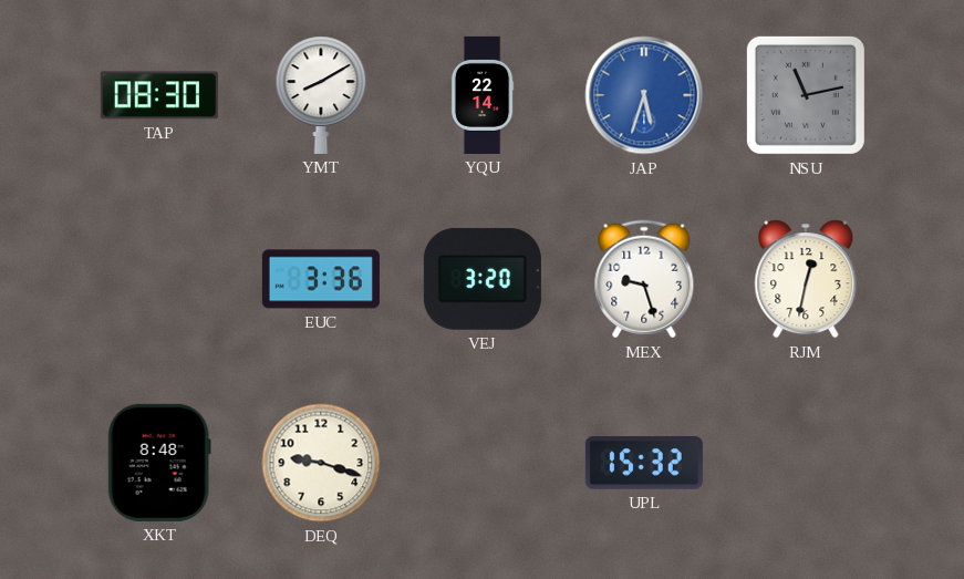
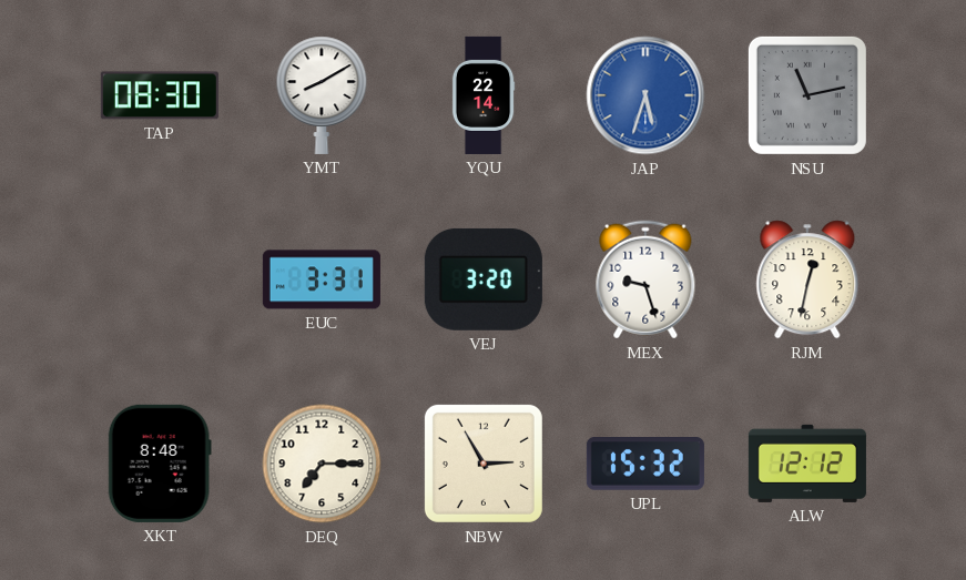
EUC: 3:36 -> 3:31 (322, 279)
DEQ: 9:18 -> 7:15 (322, 464)
NBW: none -> 2:55 (484, 464)
ALW: none -> 12:12 (807, 464)
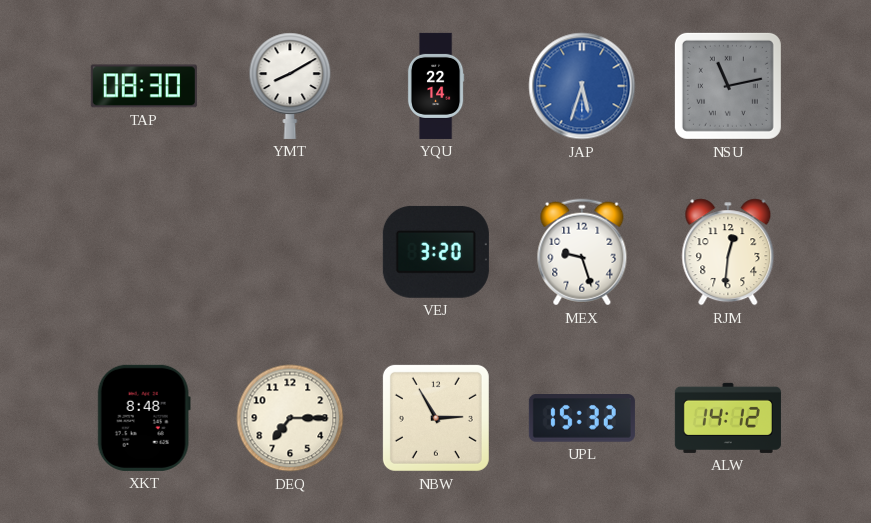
EUC: 3:31 -> none (322, 279)
RJM: 12:32 -> 12:31 (728, 252)
ALW: 12:12 -> 14:12 (728, 418)
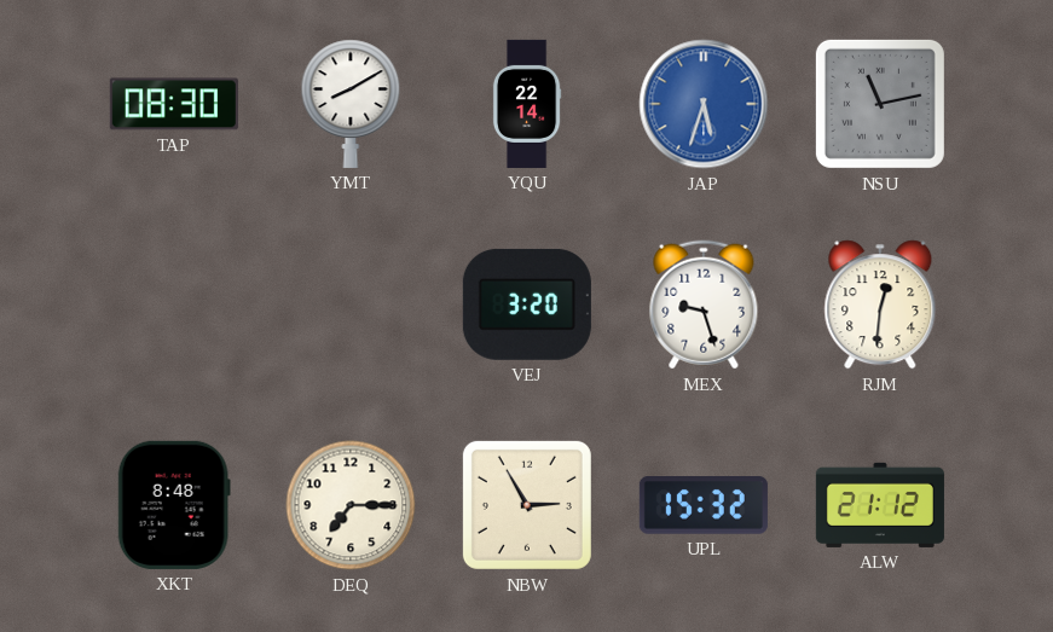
ALW: 14:12 -> 21:12 (880, 505)
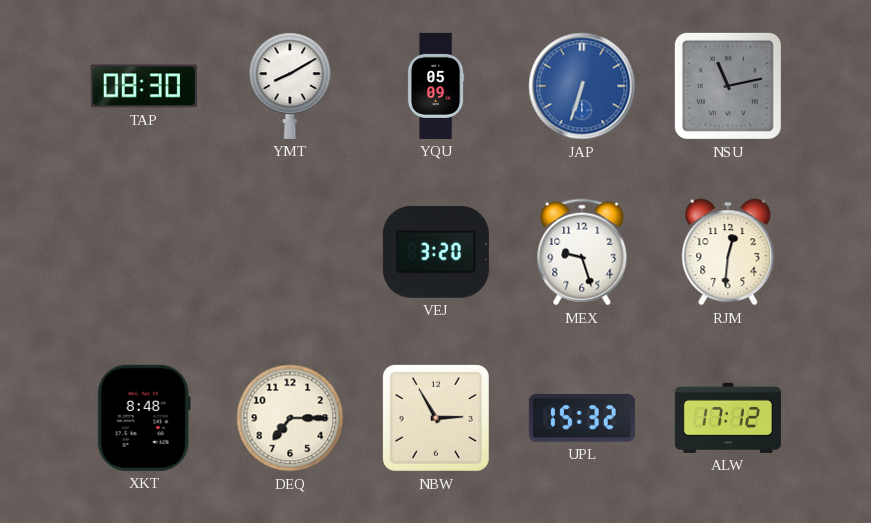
YQU: 22:14 -> 05:09 (436, 86)
JAP: 5:33 -> 6:33 (582, 86)
ALW: 21:12 -> 17:12 (728, 418)
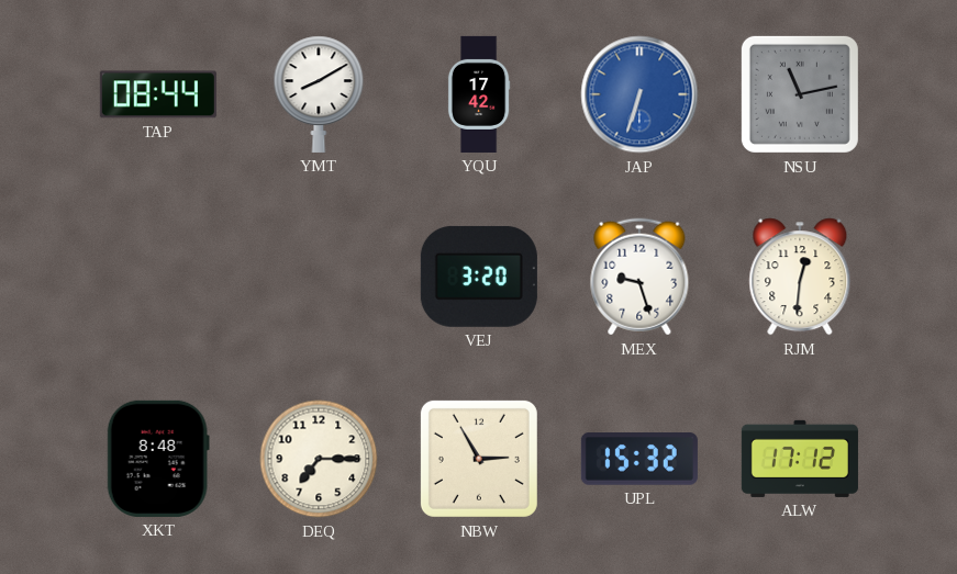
TAP: 08:30 -> 08:44 (158, 94)
YQU: 05:09 -> 17:42 (479, 94)
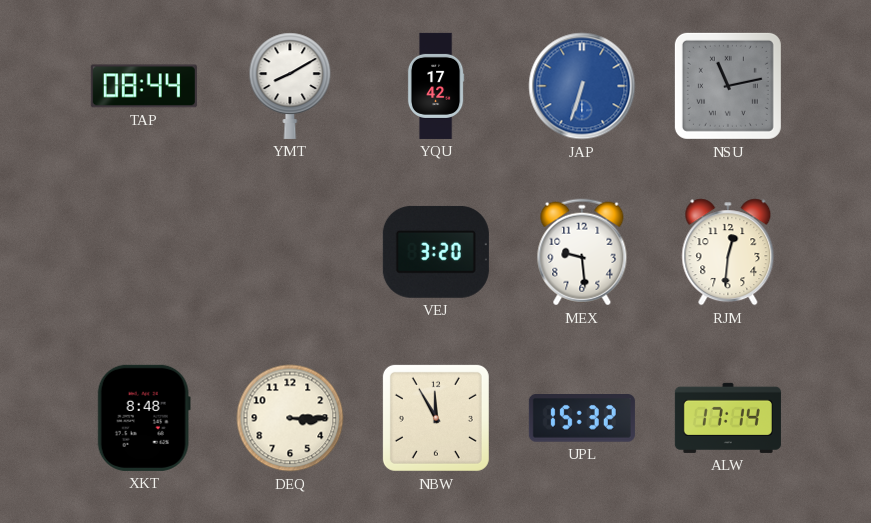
MEX: 9:27 -> 9:29 (582, 252)
DEQ: 7:15 -> 3:15 (290, 418)
NBW: 2:55 -> 11:55 (436, 418)
ALW: 17:12 -> 17:14 (728, 418)
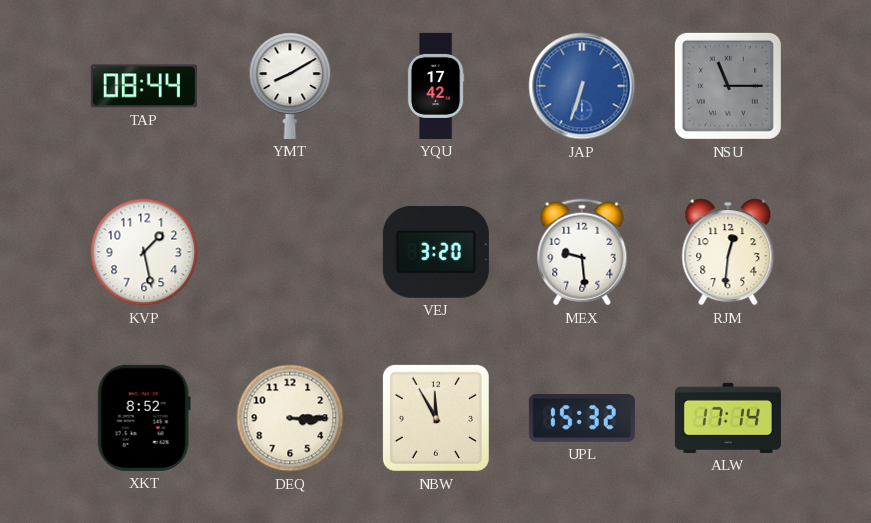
NSU: 11:13 -> 11:15 (728, 86)
KVP: none -> 1:28 (144, 252)
XKT: 8:48 -> 8:52 (144, 418)
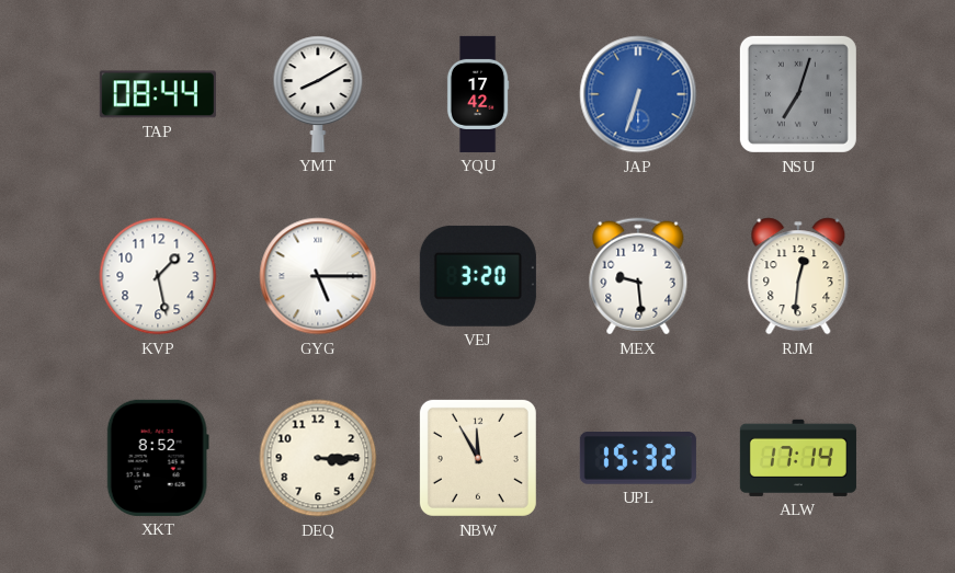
NSU: 11:15 -> 7:03 (798, 94)
GYG: none -> 5:15 (318, 276)
